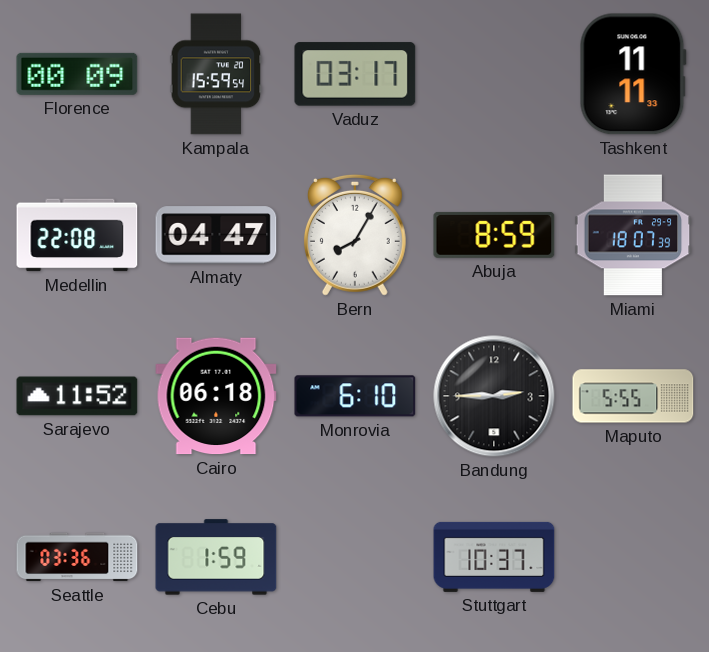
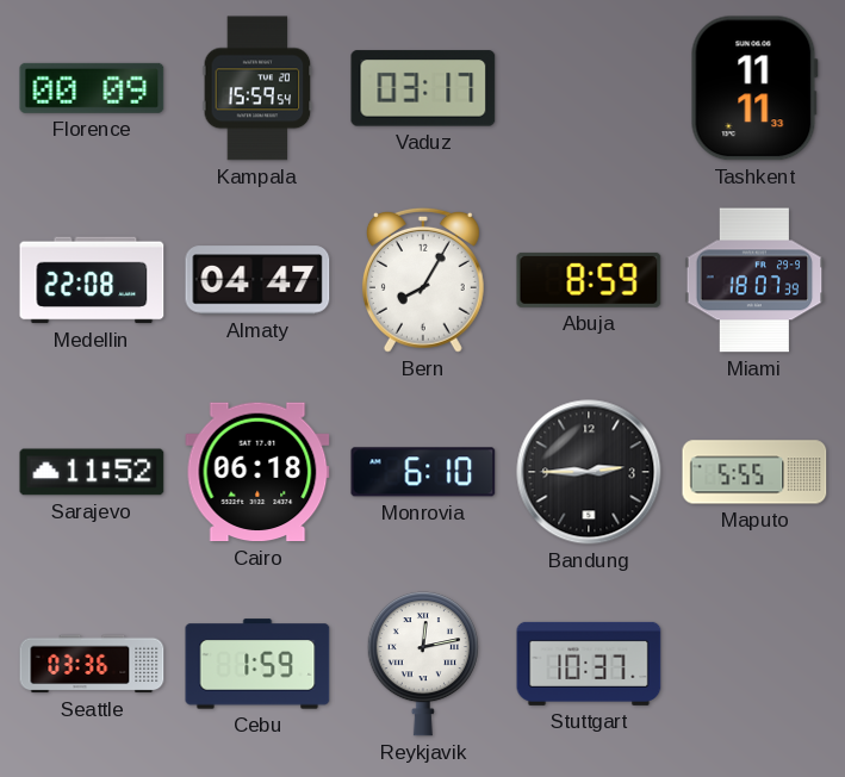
Reykjavik: none -> 12:13 (423, 664)
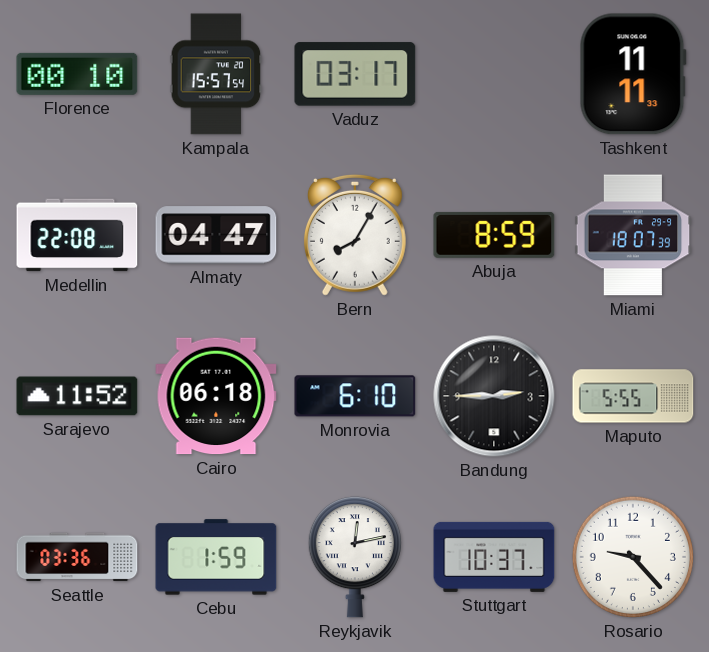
Florence: 00:09 -> 00:10 (77, 74)
Kampala: 15:59 -> 15:57 (216, 74)
Rosario: none -> 9:23 (633, 557)
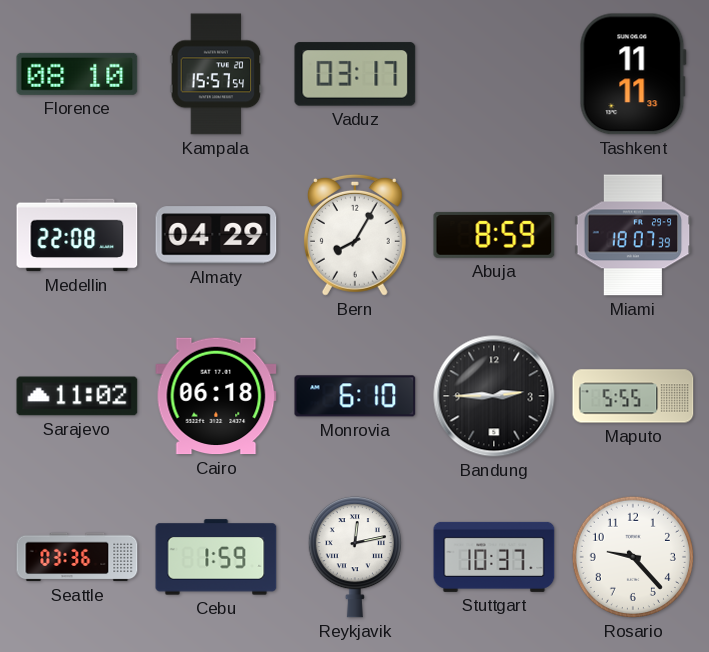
Florence: 00:10 -> 08:10 (77, 74)
Almaty: 04:47 -> 04:29 (216, 235)
Sarajevo: 11:52 -> 11:02 (77, 396)
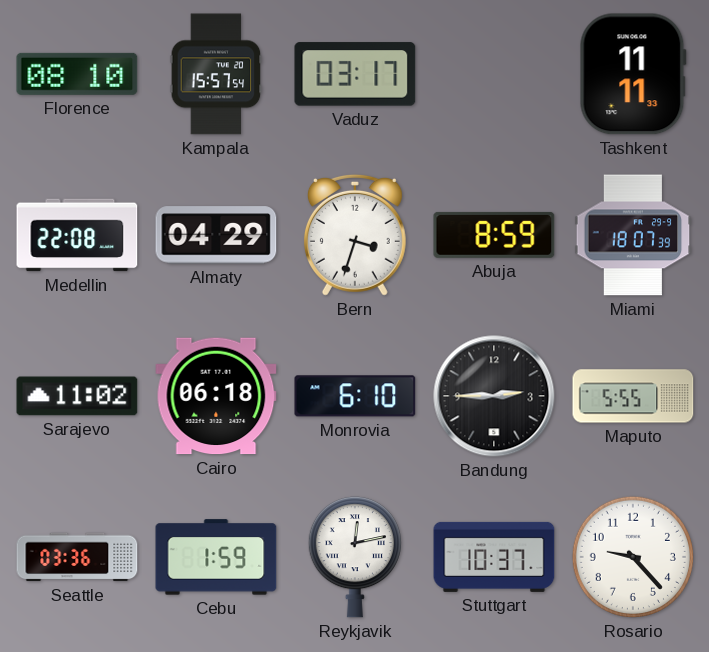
Bern: 8:05 -> 3:33 (355, 235)
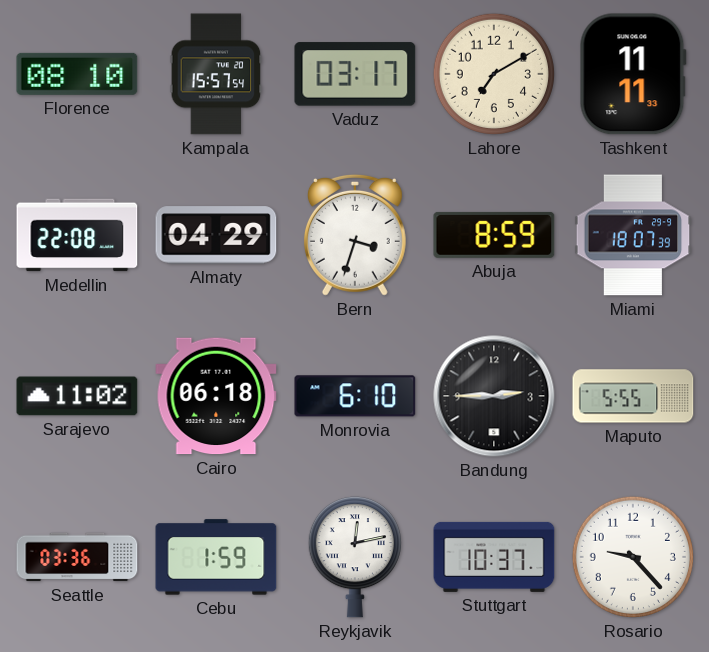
Lahore: none -> 7:10 (494, 74)
